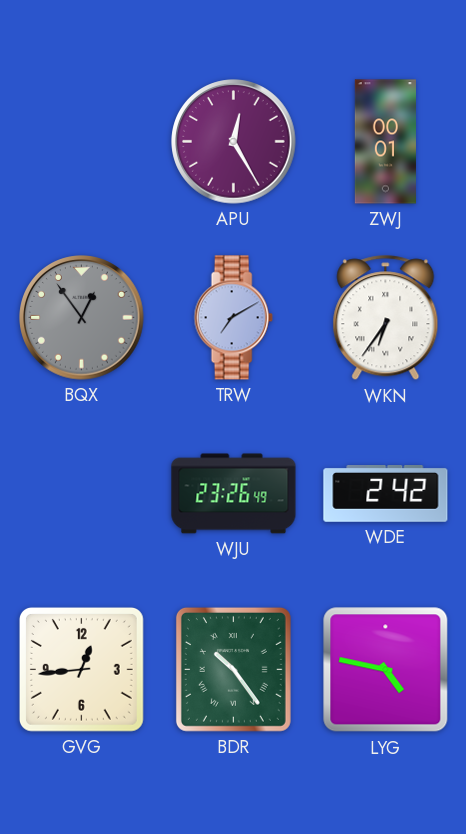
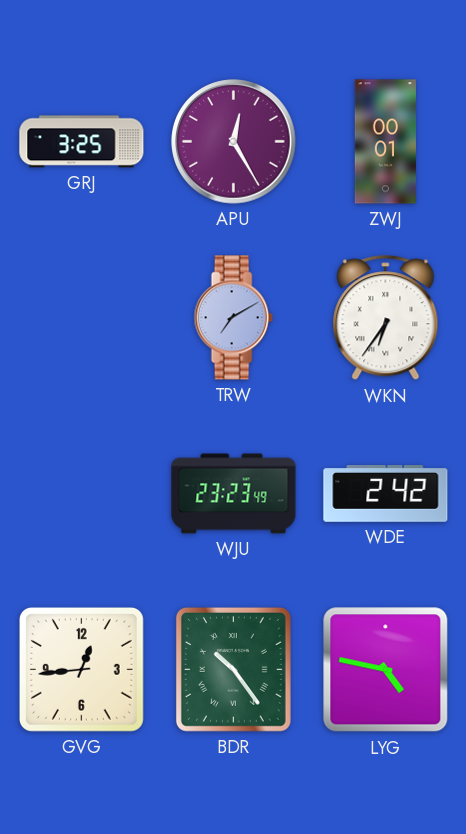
GRJ: none -> 3:25 (82, 142)
BQX: 12:54 -> none (82, 318)
WJU: 23:26 -> 23:23 (234, 494)
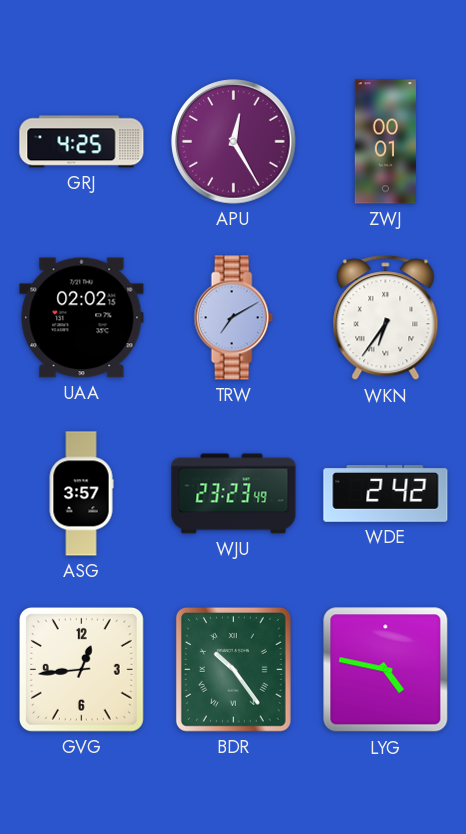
GRJ: 3:25 -> 4:25 (82, 142)
UAA: none -> 02:02 (82, 318)
ASG: none -> 3:57 (81, 494)
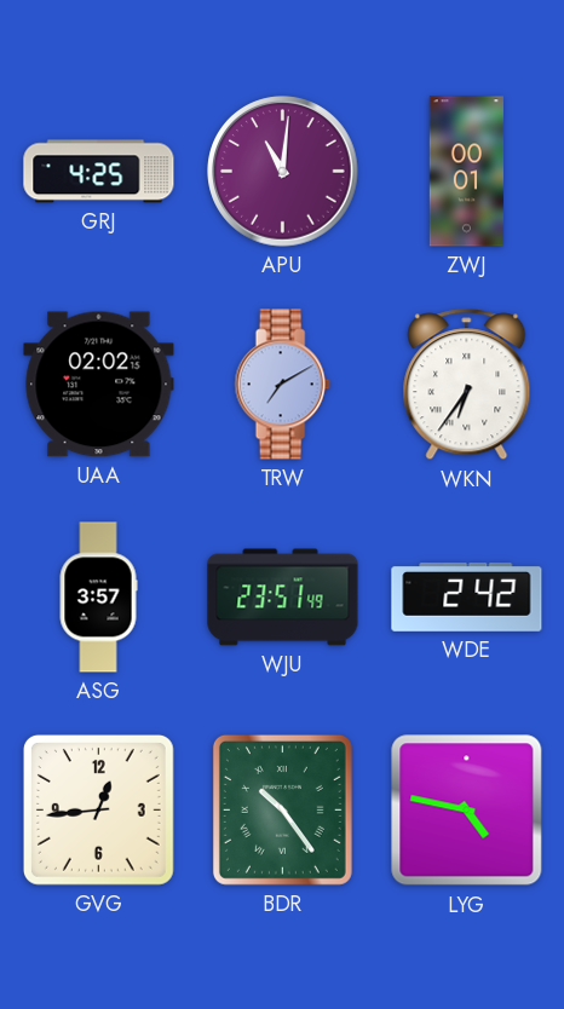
APU: 12:25 -> 11:01 (283, 172)
WJU: 23:23 -> 23:51 (283, 598)
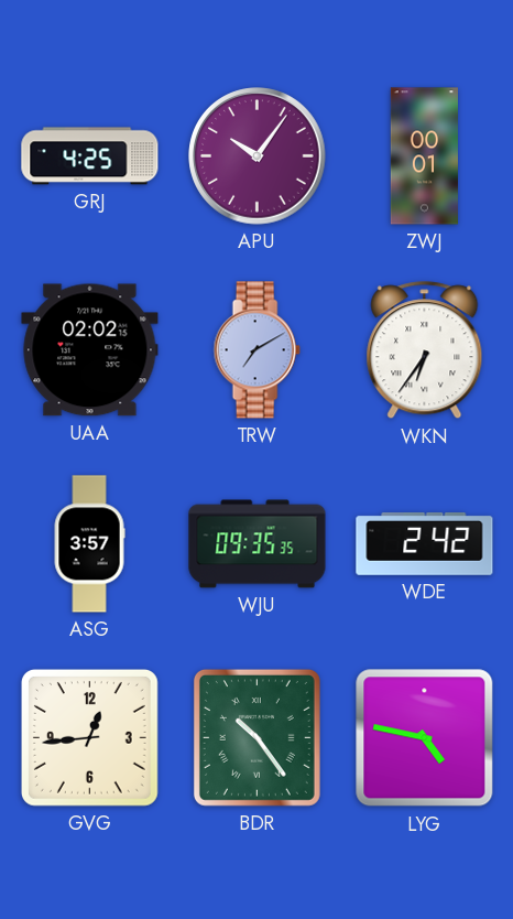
APU: 11:01 -> 10:06 (258, 156)
WJU: 23:51 -> 09:35 (258, 544)
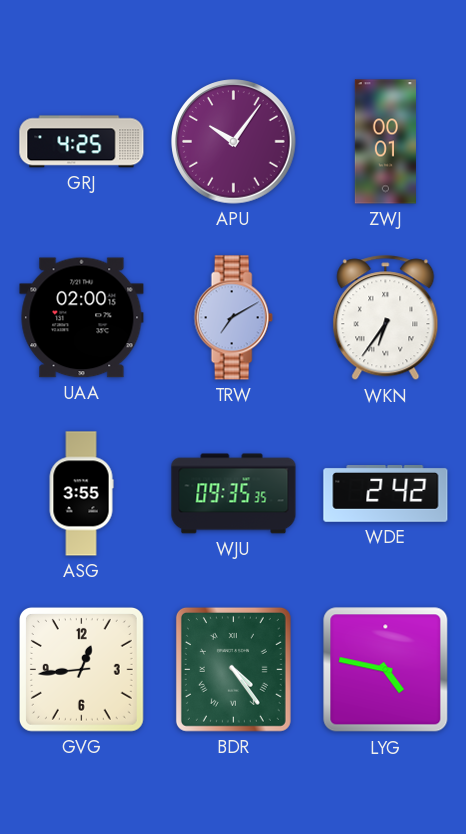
UAA: 02:02 -> 02:00 (82, 318)
ASG: 3:57 -> 3:55 (81, 494)
BDR: 10:24 -> 4:24 (233, 669)
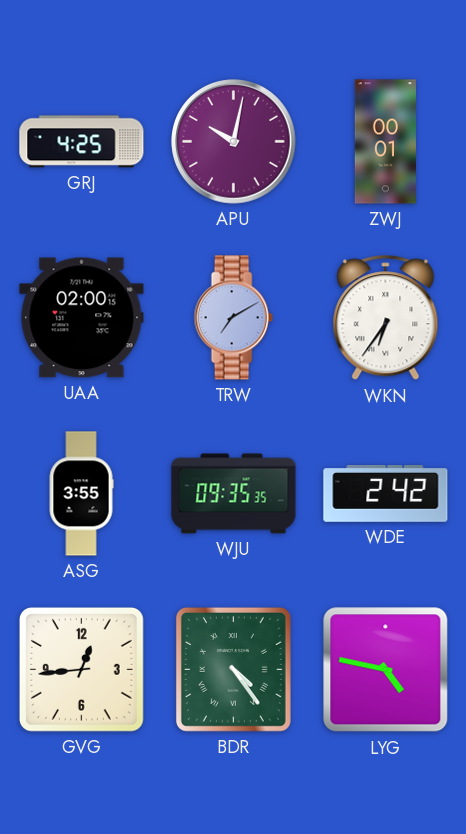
APU: 10:06 -> 10:02 (234, 142)
